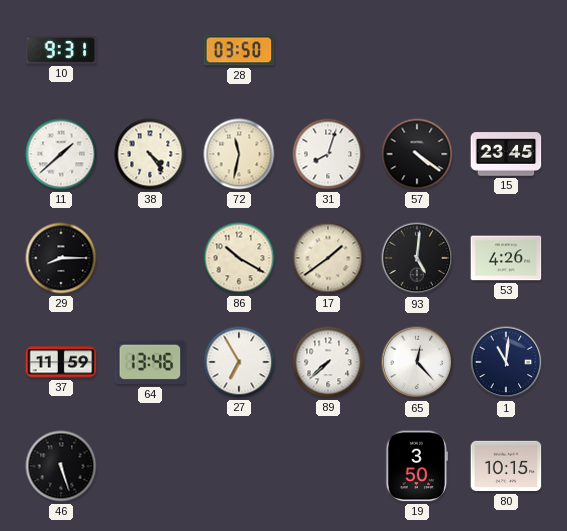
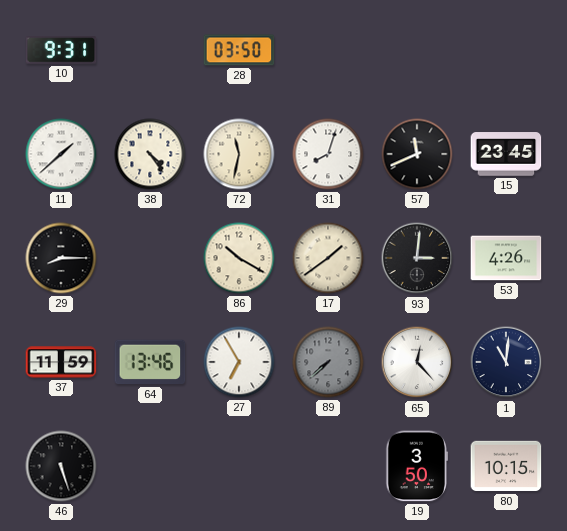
57: 4:21 -> 11:41 (417, 154)
93: 5:01 -> 3:01 (417, 258)
89 dial: white -> grey (328, 362)
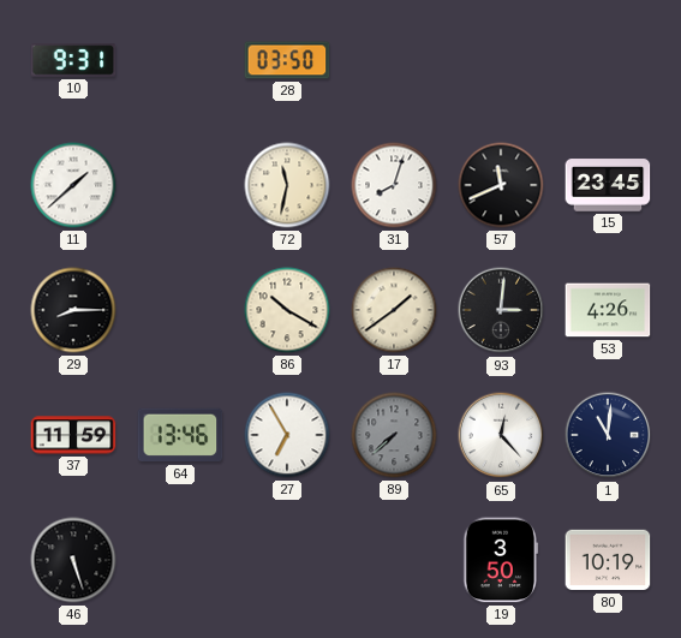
38: 4:24 -> none (150, 154)
80: 10:15 -> 10:19 (608, 560)
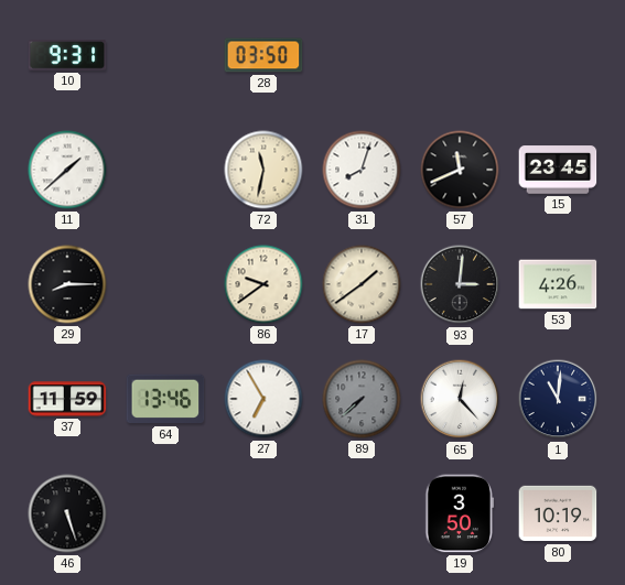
86: 10:20 -> 9:39 (263, 284)
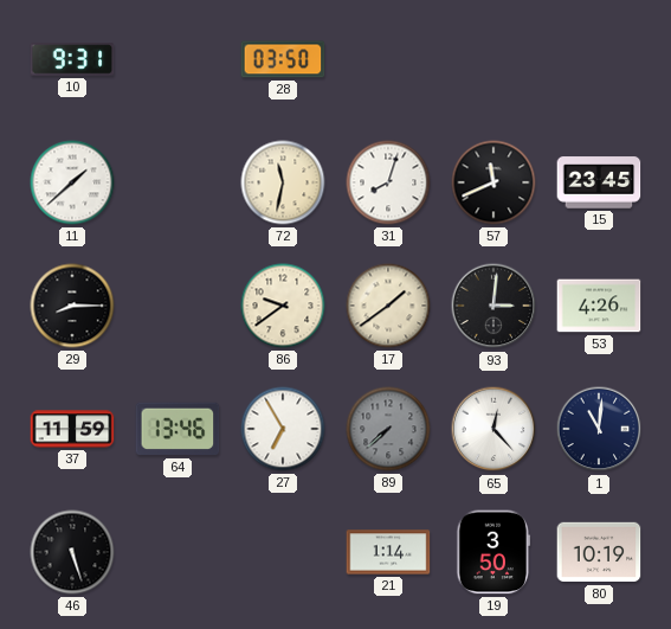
21: none -> 1:14 (388, 552)
